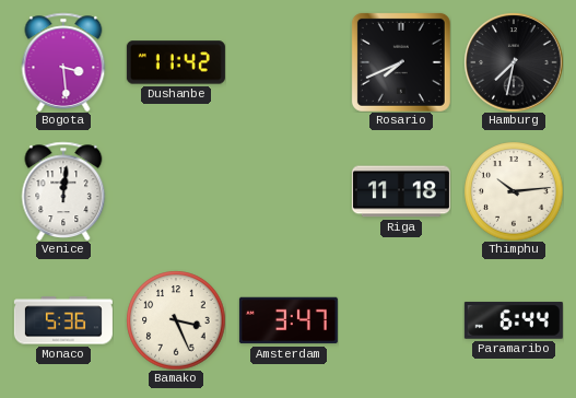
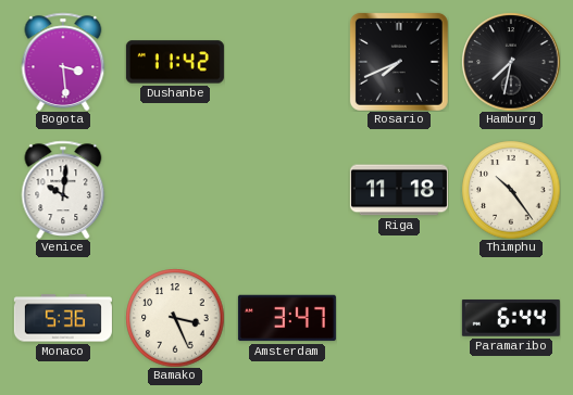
Venice: 12:01 -> 10:01 (63, 189)
Thimphu: 10:14 -> 10:24 (511, 190)
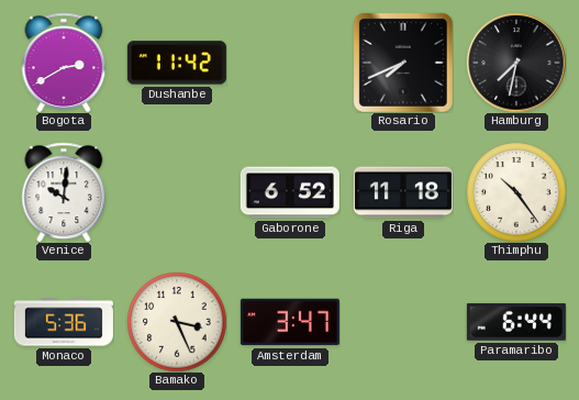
Bogota: 3:29 -> 2:40 (64, 62)
Gaborone: none -> 6:52 (290, 192)
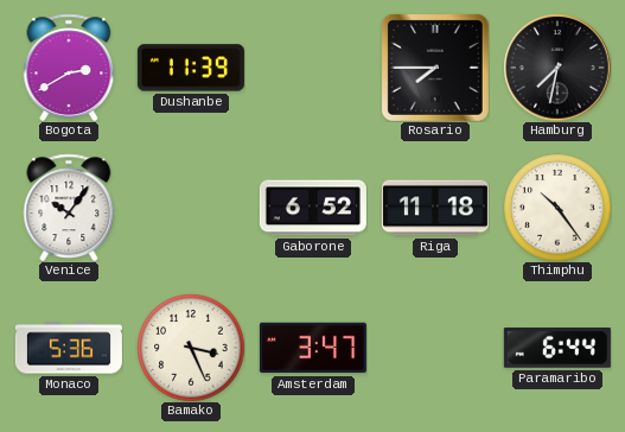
Dushanbe: 11:42 -> 11:39 (191, 68)
Rosario: 7:41 -> 7:45 (435, 68)
Venice: 10:01 -> 10:06 (69, 207)
